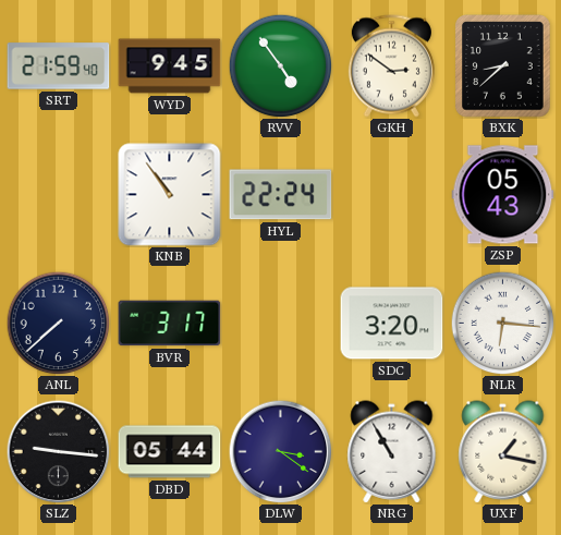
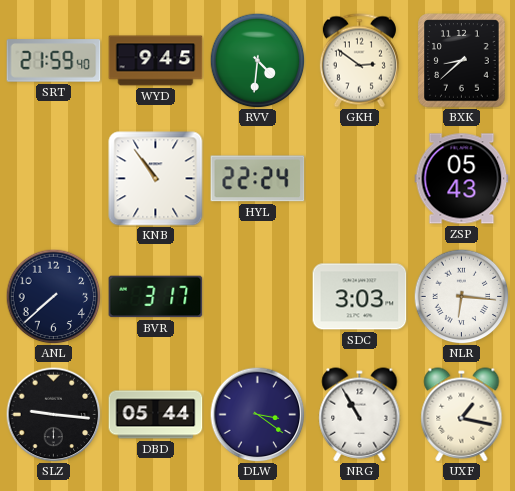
RVV: 4:54 -> 4:31 (257, 60)
SDC: 3:20 -> 3:03 (360, 297)
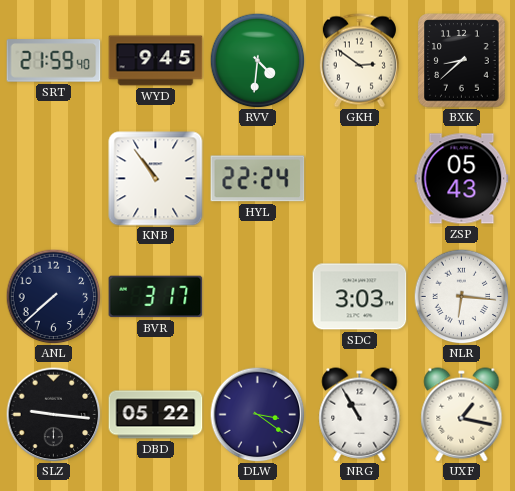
DBD: 05:44 -> 05:22 (156, 415)
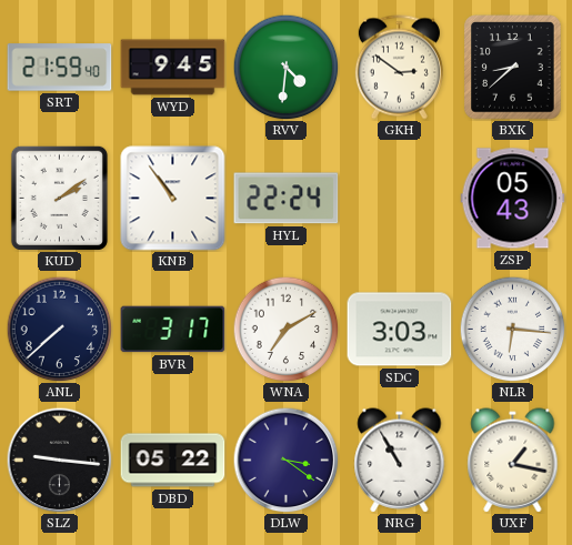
KUD: none -> 2:09 (59, 198)
WNA: none -> 7:10 (285, 329)
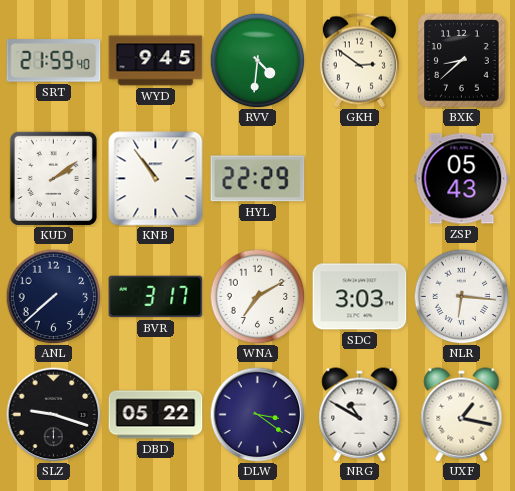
HYL: 22:24 -> 22:29 (258, 179)
SLZ: 9:16 -> 9:18 (53, 414)
NRG: 10:55 -> 10:50 (360, 415)
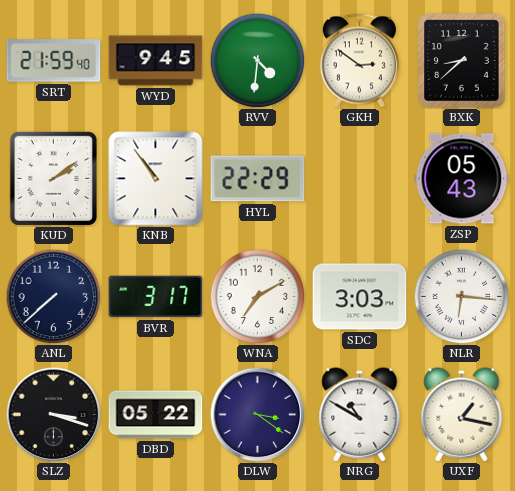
SLZ: 9:18 -> 3:18 (53, 414)
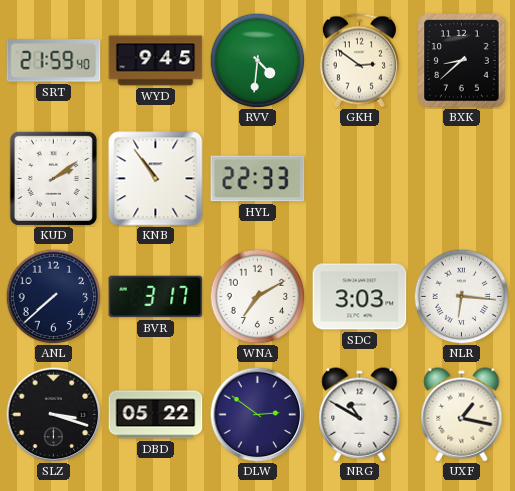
HYL: 22:29 -> 22:33 (258, 179)
ZSP: 05:43 -> none (462, 179)
DLW: 3:21 -> 2:51 (257, 414)
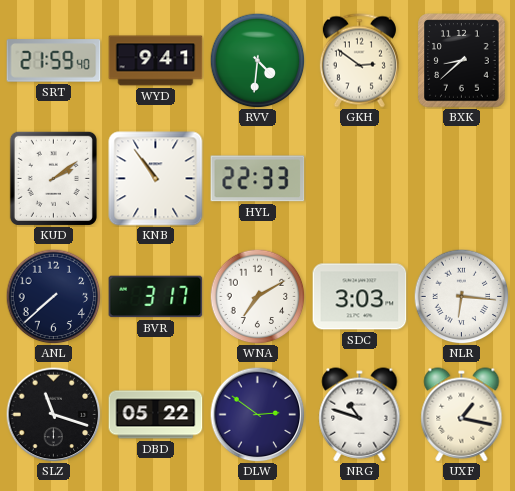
WYD: 9:45 -> 9:41 (156, 61)
SLZ: 3:18 -> 11:18 (53, 414)
NRG: 10:50 -> 10:48 (360, 415)
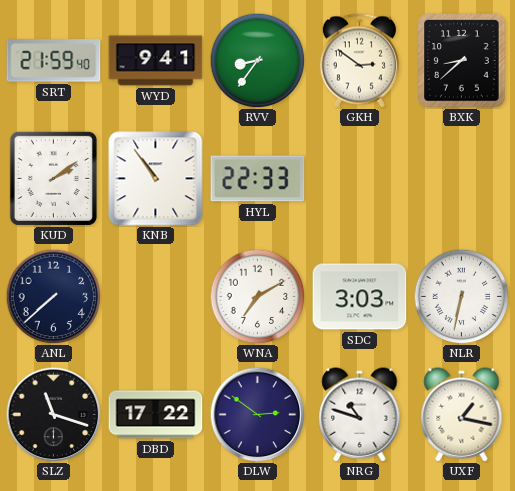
RVV: 4:31 -> 8:36 (257, 60)
BVR: 3:17 -> none (156, 297)
NLR: 6:16 -> 6:32 (461, 296)
DBD: 05:22 -> 17:22 (156, 415)
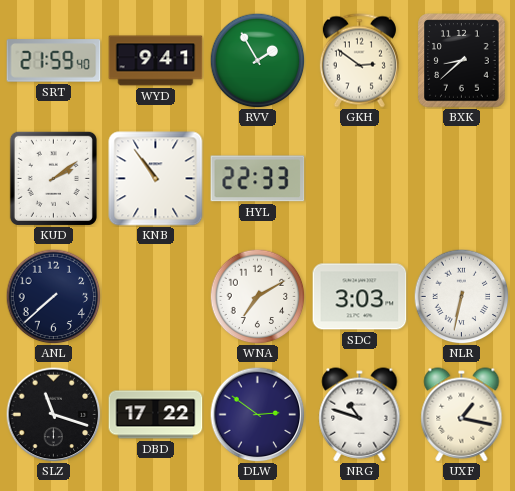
RVV: 8:36 -> 1:55 (257, 60)
